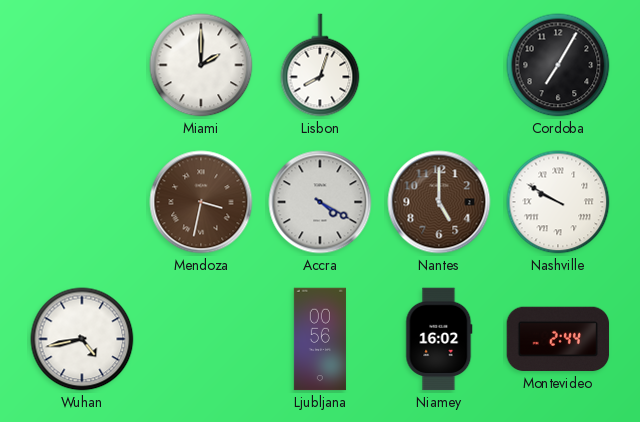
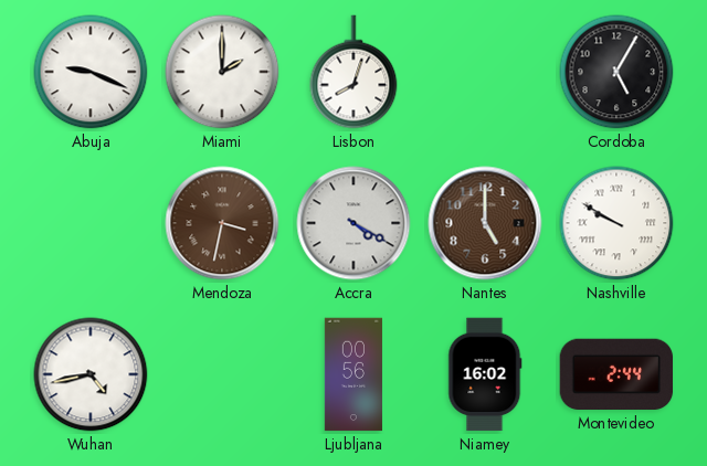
Abuja: none -> 9:19 (91, 72)
Cordoba: 7:05 -> 5:05 (616, 72)
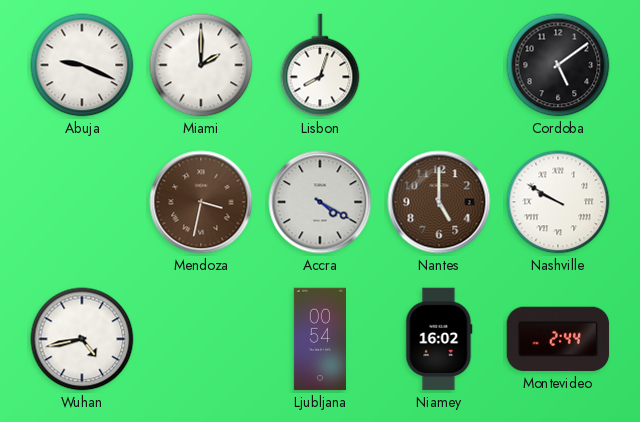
Cordoba: 5:05 -> 5:09 (558, 65)
Ljubljana: 00:56 -> 00:54 (320, 339)
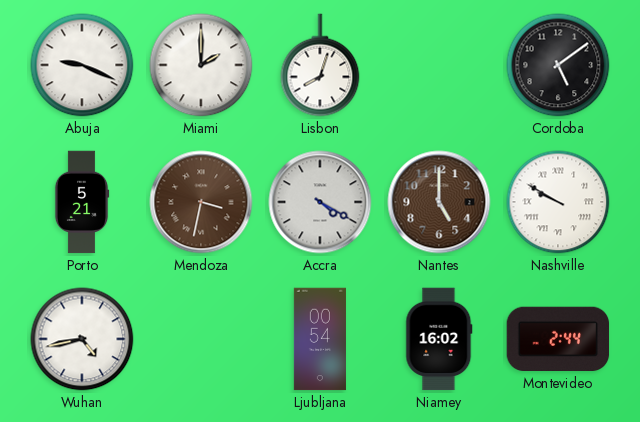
Porto: none -> 5:21 (82, 202)
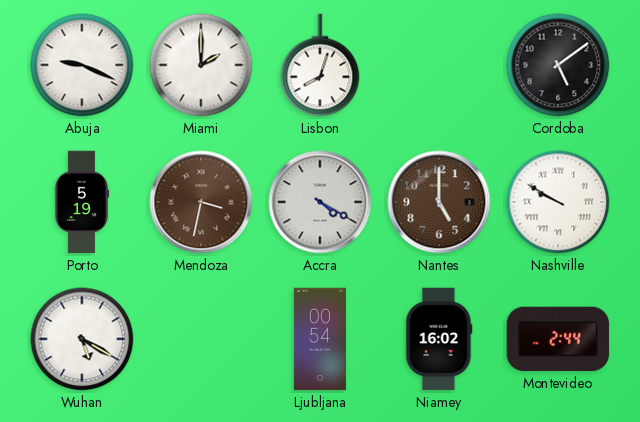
Porto: 5:21 -> 5:19 (82, 202)
Wuhan: 4:43 -> 5:20 (82, 339)
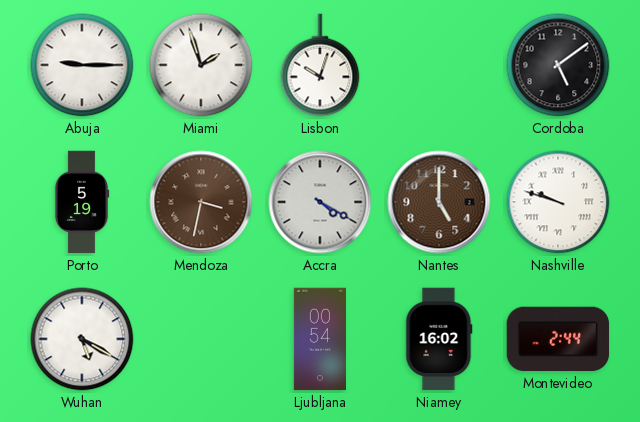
Abuja: 9:19 -> 9:15 (82, 65)
Miami: 2:00 -> 1:57 (201, 65)
Lisbon: 8:03 -> 10:03 (320, 65)
Nashville: 9:50 -> 9:48 (558, 202)
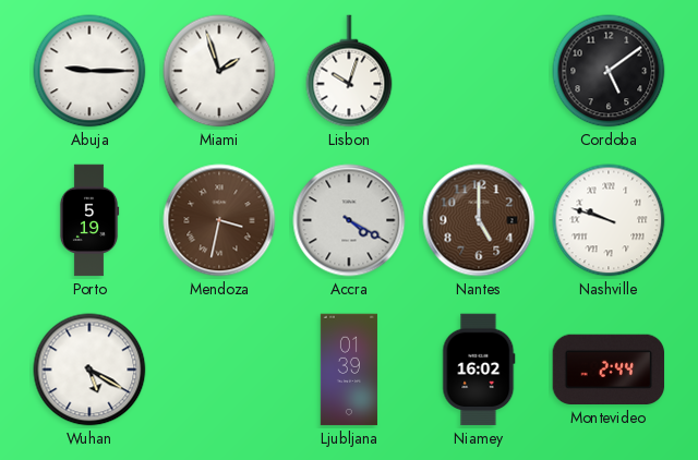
Ljubljana: 00:54 -> 01:39 (349, 370)
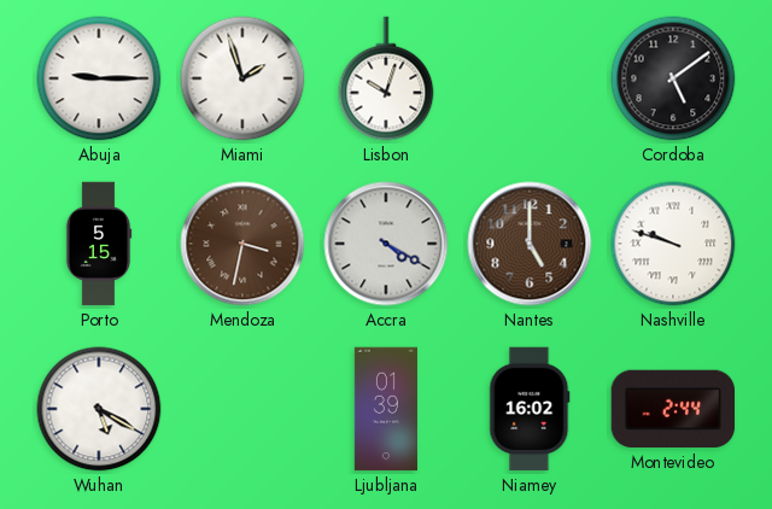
Porto: 5:19 -> 5:15 (99, 244)
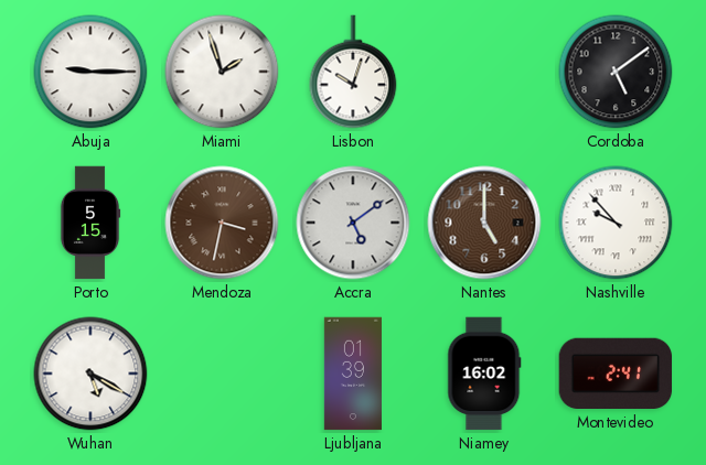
Accra: 4:20 -> 5:09 (353, 223)
Nashville: 9:48 -> 9:53 (616, 223)
Montevideo: 2:44 -> 2:41 (616, 374)
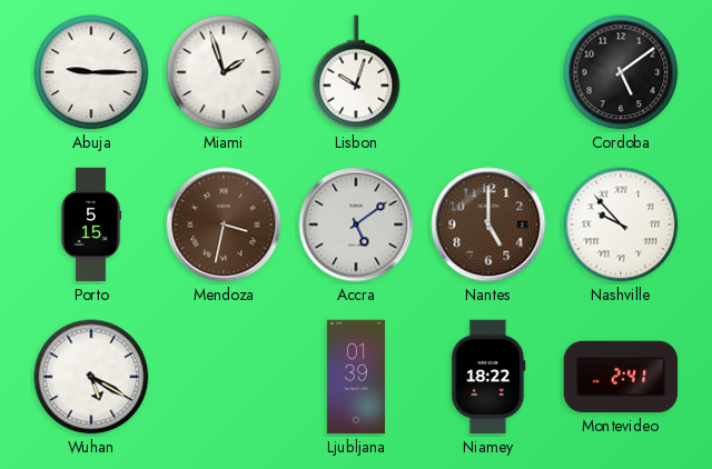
Niamey: 16:02 -> 18:22 (488, 377)
